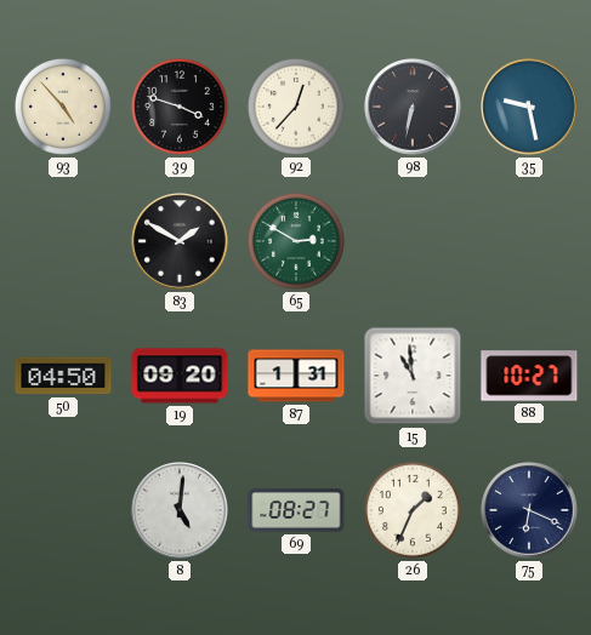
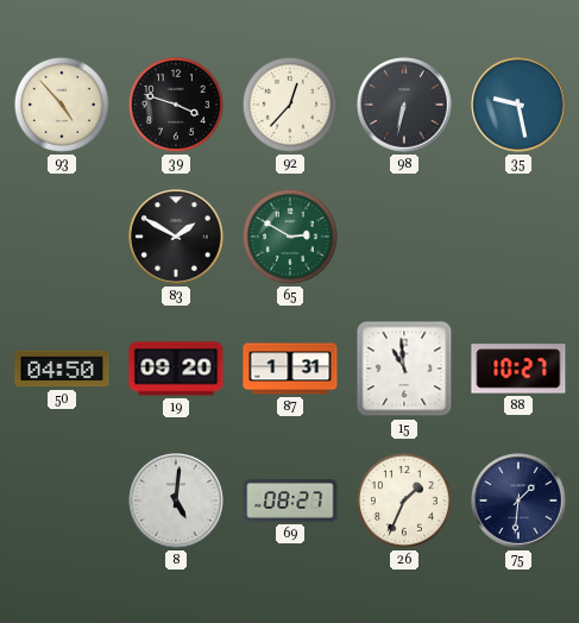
75: 6:19 -> 1:31 (518, 501)
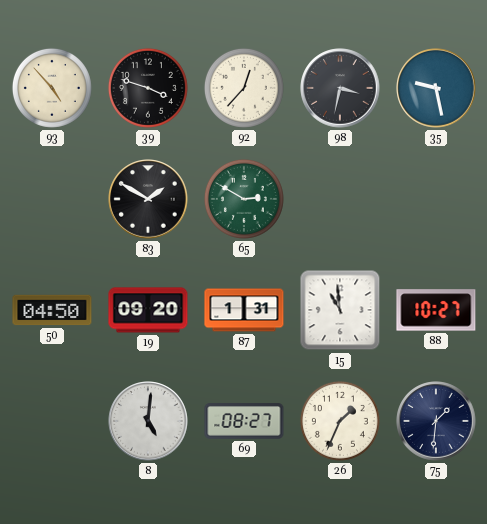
98: 6:32 -> 3:32 (340, 88)
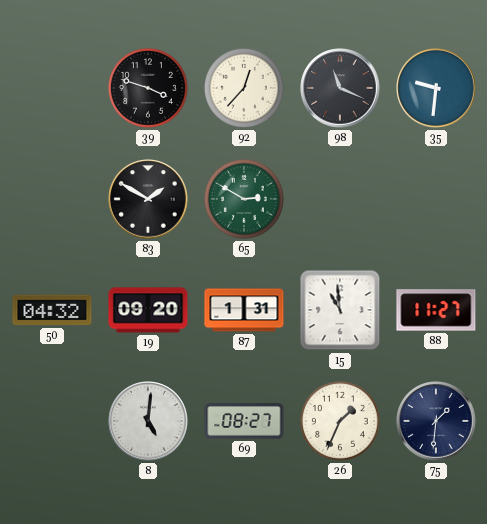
93: 4:53 -> none (52, 88)
98: 3:32 -> 11:19 (340, 88)
35: 9:28 -> 9:31 (436, 88)
50: 04:50 -> 04:32 (52, 310)
88: 10:27 -> 11:27 (436, 310)
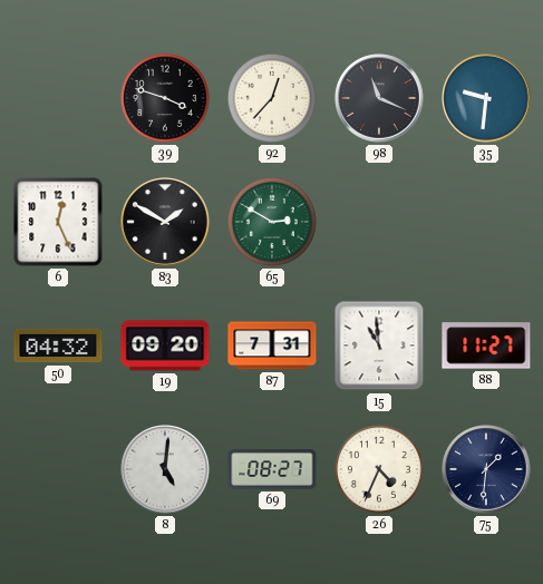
6: none -> 12:26 (58, 222)
87: 1:31 -> 7:31 (272, 345)
26: 1:34 -> 4:34 (379, 469)
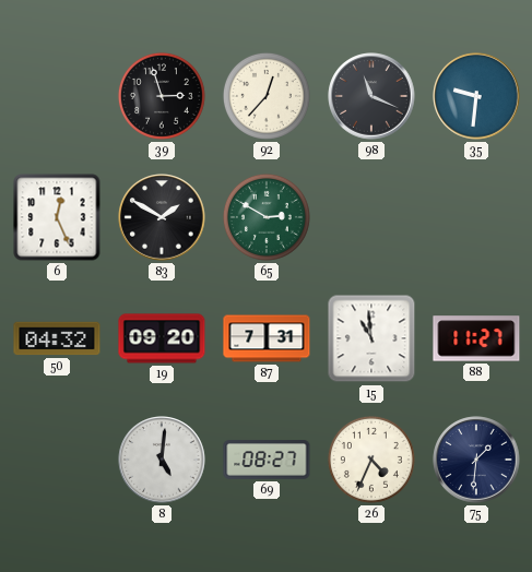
39: 3:48 -> 2:57 (162, 96)
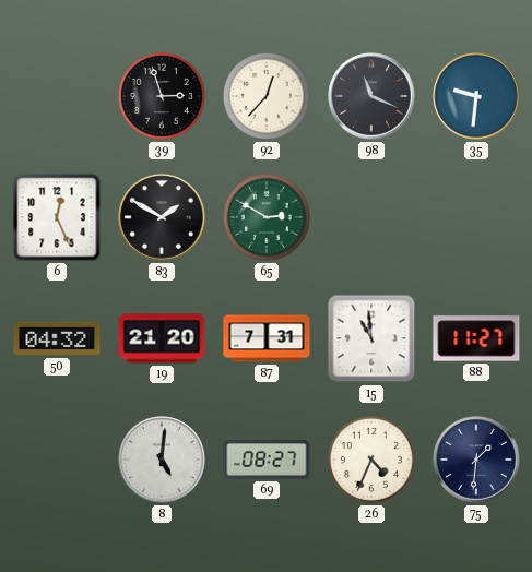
19: 09:20 -> 21:20 (162, 338)
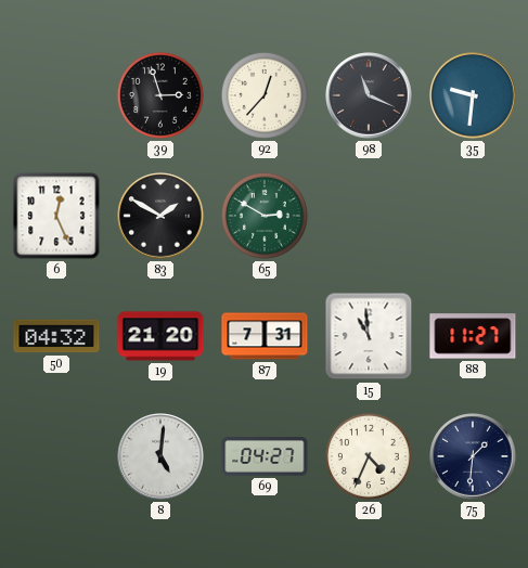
69: 08:27 -> 04:27 (265, 456)
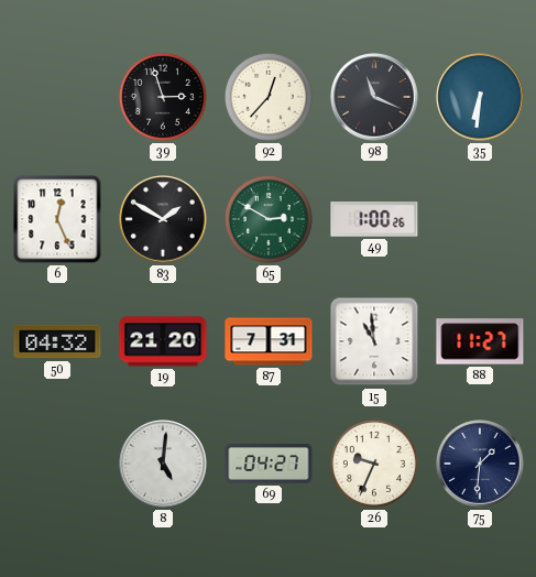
35: 9:31 -> 6:31 (480, 97)
49: none -> 1:00 (374, 220)
26: 4:34 -> 9:34 (374, 464)
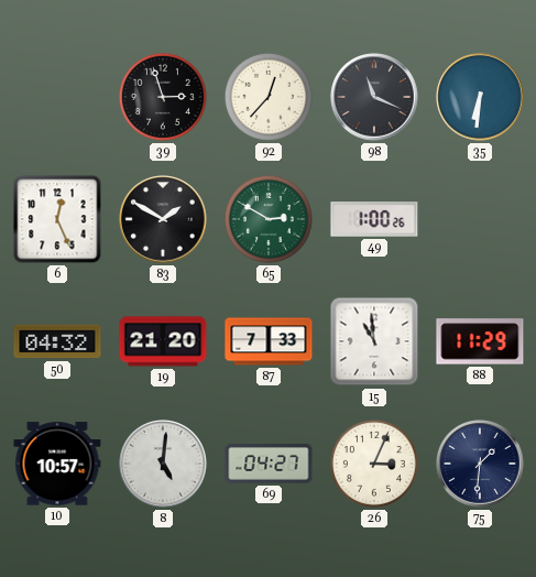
87: 7:31 -> 7:33 (269, 341)
88: 11:27 -> 11:29 (480, 341)
10: none -> 10:57 (57, 464)
26: 9:34 -> 3:04 (374, 464)
